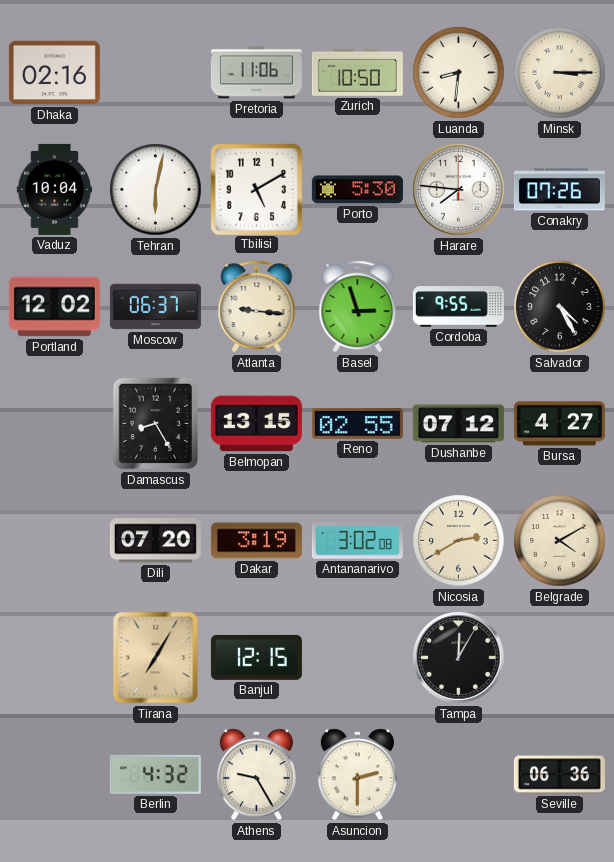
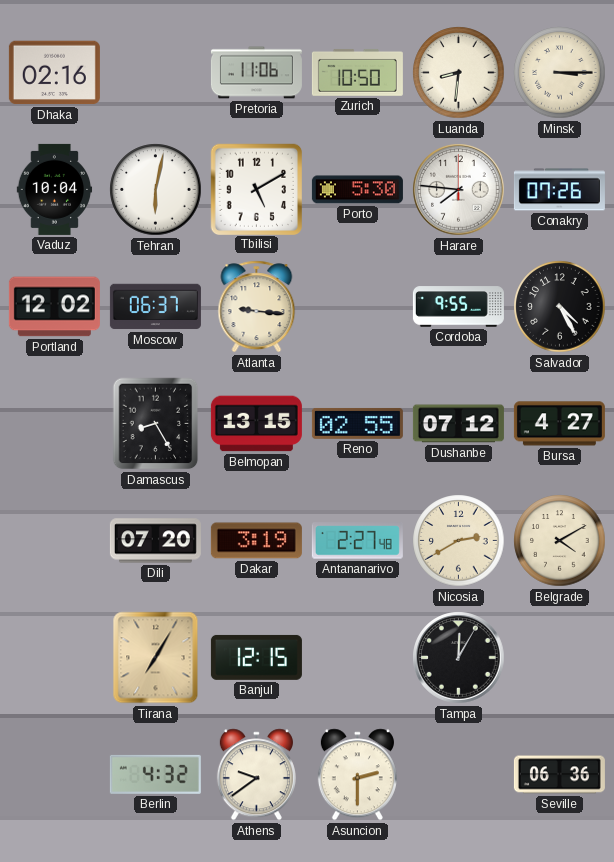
Basel: 2:57 -> none (358, 307)
Antananarivo: 3:02 -> 2:27 (357, 541)
Athens: 9:25 -> 9:39 (256, 775)
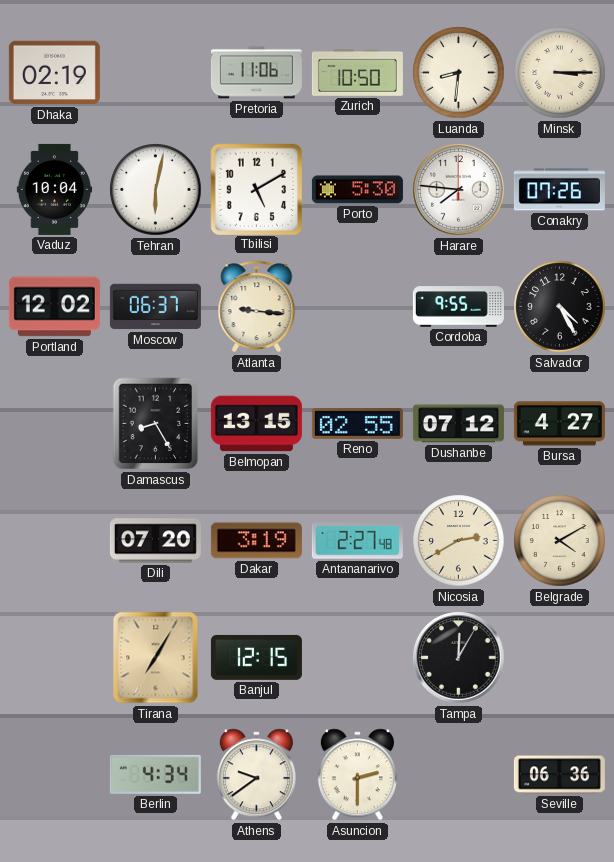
Dhaka: 02:16 -> 02:19 (54, 73)
Berlin: 4:32 -> 4:34 (155, 774)
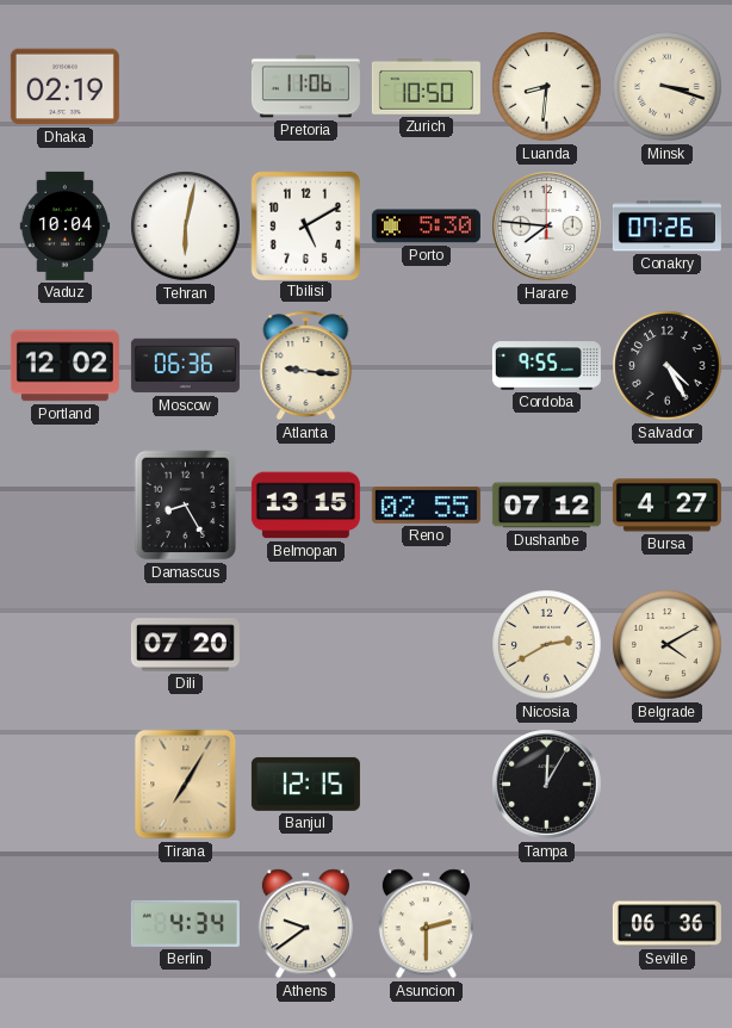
Minsk: 3:15 -> 3:18 (668, 87)
Moscow: 06:37 -> 06:36 (185, 366)
Dakar: 3:19 -> none (256, 541)
Antananarivo: 2:27 -> none (357, 541)
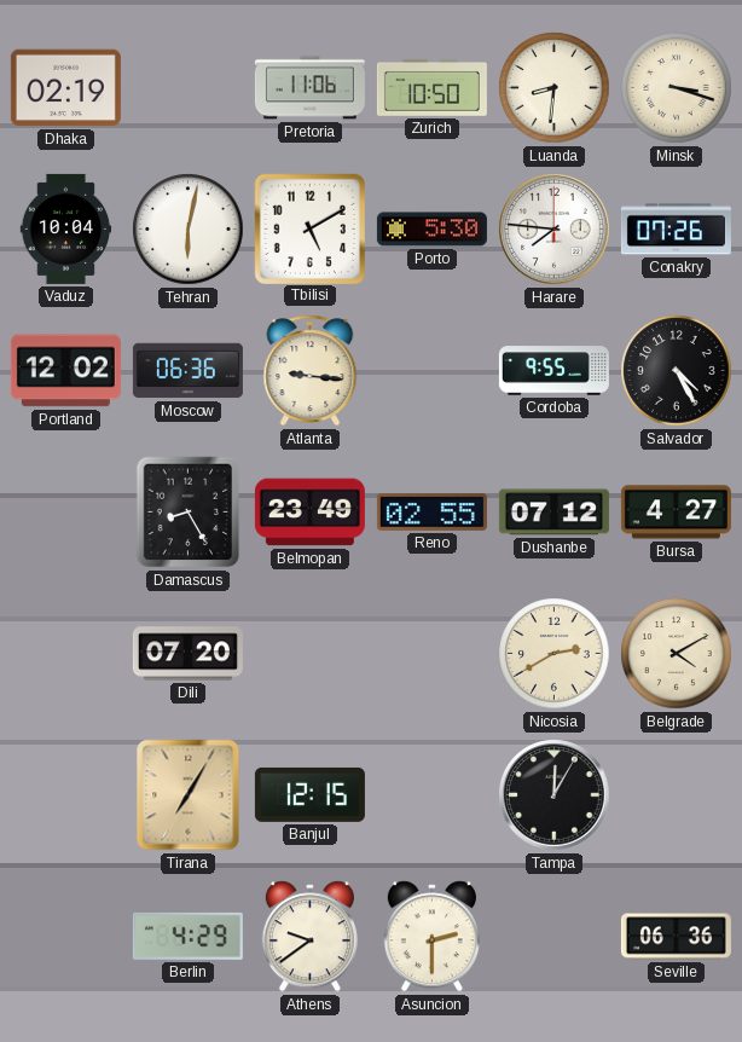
Belmopan: 13:15 -> 23:49 (309, 513)
Berlin: 4:34 -> 4:29 (187, 936)
